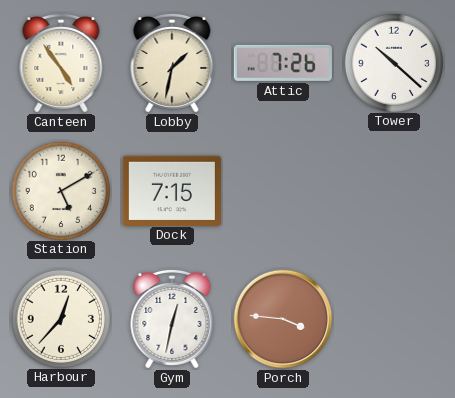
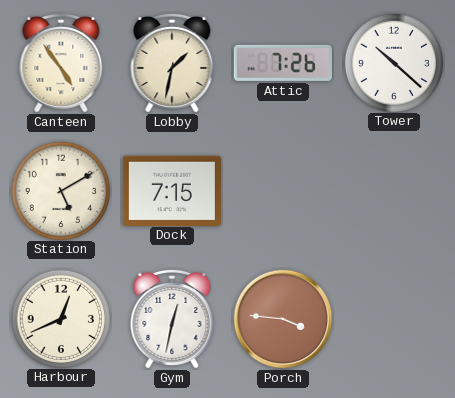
Harbour: 12:37 -> 12:41 (60, 318)
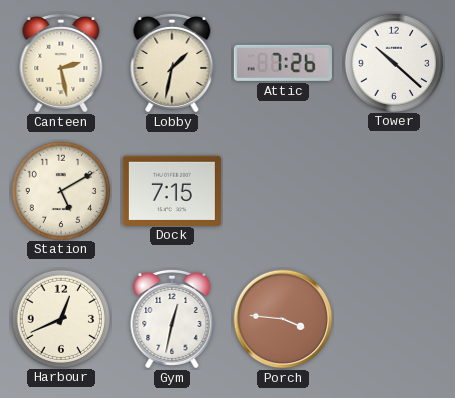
Canteen: 4:54 -> 2:28 (61, 63)
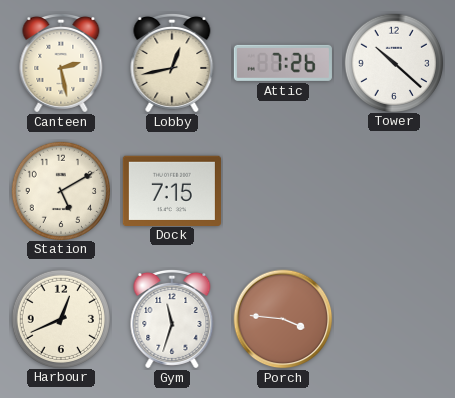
Lobby: 1:32 -> 12:43 (172, 63)
Gym: 12:32 -> 11:33 (172, 319)
